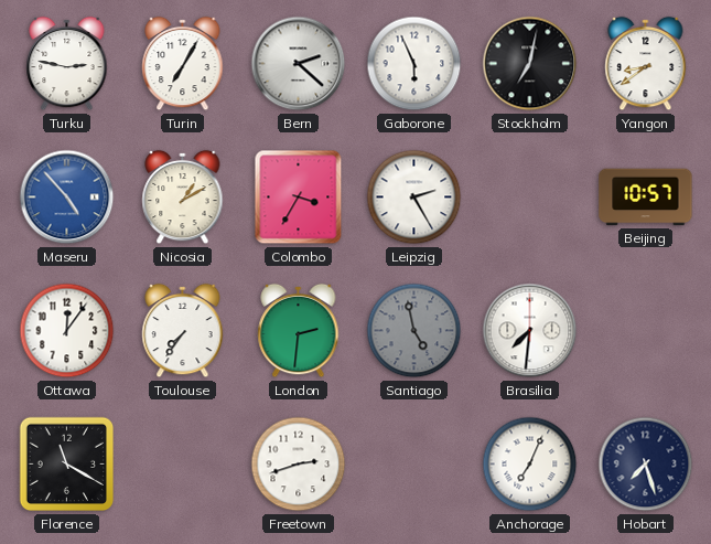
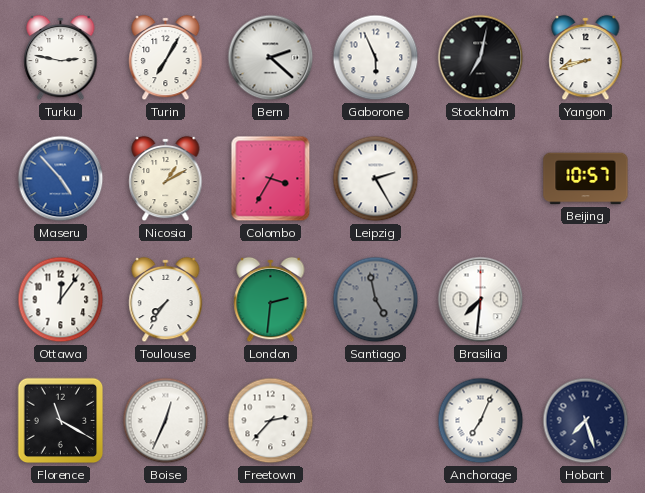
Yangon: 8:39 -> 8:42 (586, 58)
Boise: none -> 12:34 (166, 421)
Freetown: 2:42 -> 2:37 (271, 421)
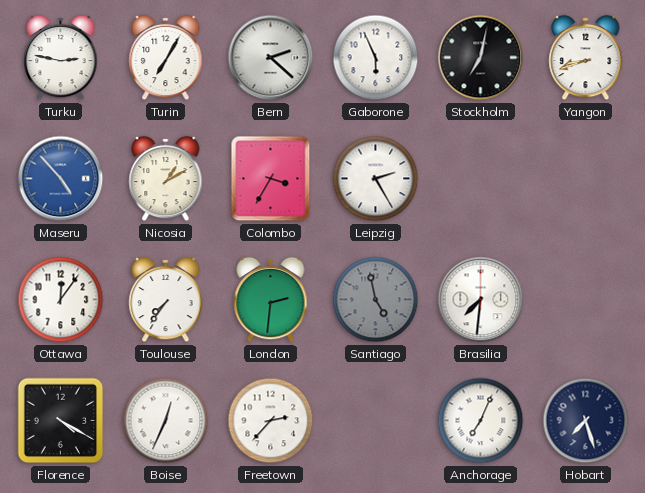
Beijing: 10:57 -> none (586, 179)
Florence: 11:20 -> 4:20 (61, 421)
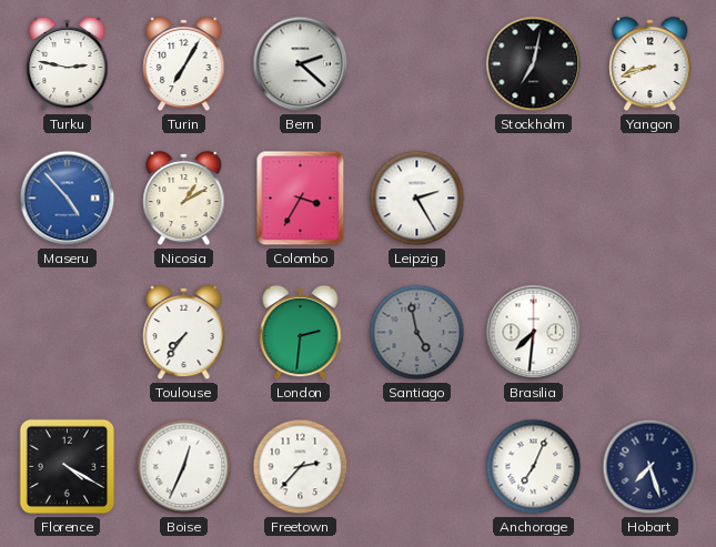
Gaborone: 5:56 -> none (376, 58)
Ottawa: 12:06 -> none (61, 300)
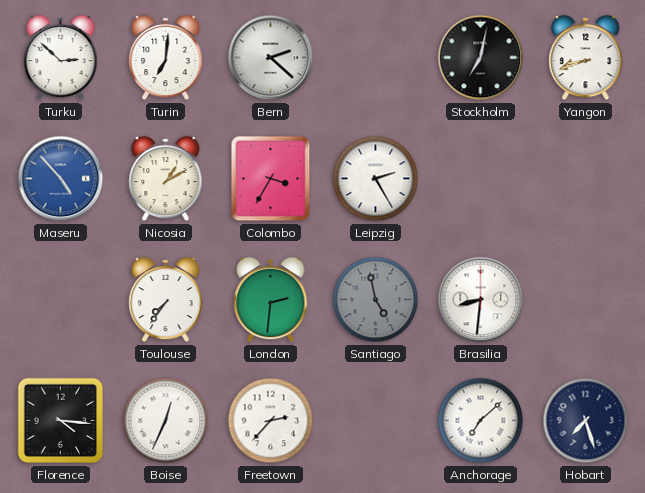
Turku: 2:47 -> 2:52 (61, 58)
Turin: 7:05 -> 7:01 (166, 58)
Brasilia: 7:31 -> 8:31 (481, 300)
Florence: 4:20 -> 4:16 (61, 421)
Anchorage: 7:04 -> 7:08 (481, 421)
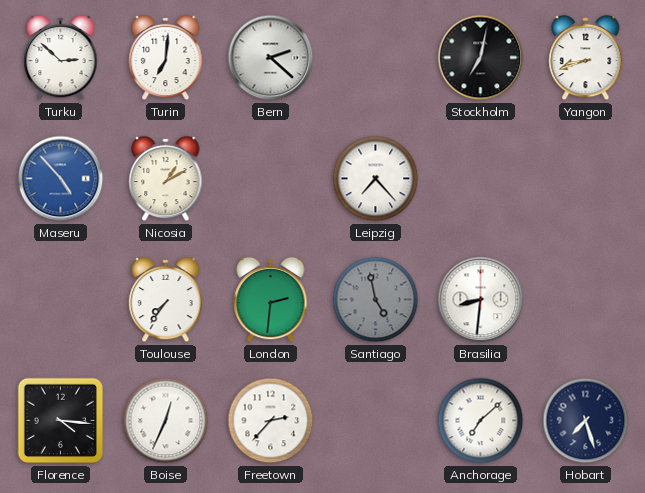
Colombo: 3:35 -> none (271, 179)
Leipzig: 2:25 -> 7:23 (376, 179)
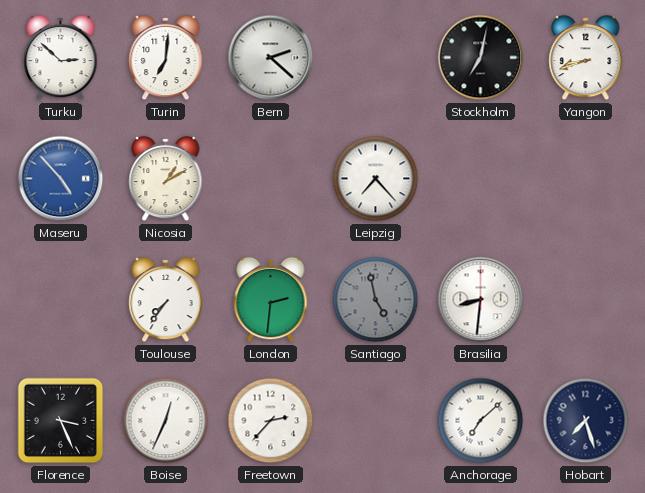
Florence: 4:16 -> 3:26 (61, 421)
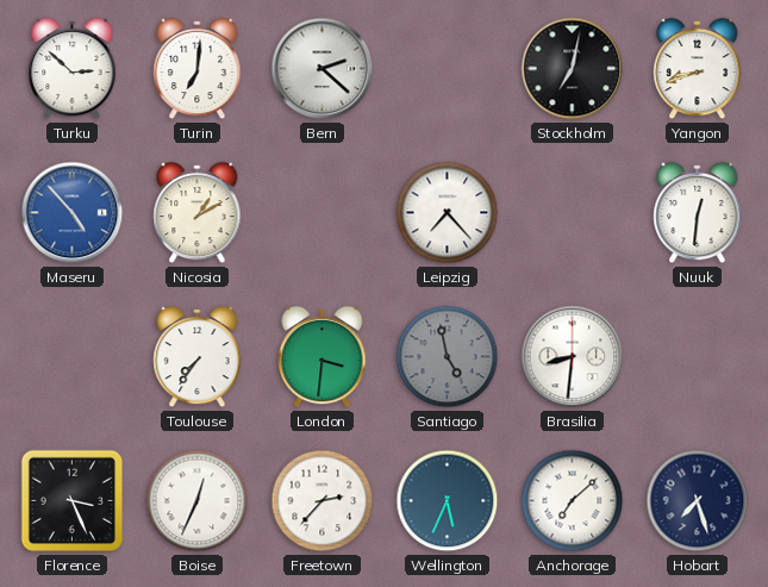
Nuuk: none -> 12:31 (698, 213)
London: 2:31 -> 3:31 (323, 357)
Wellington: none -> 5:34 (448, 501)
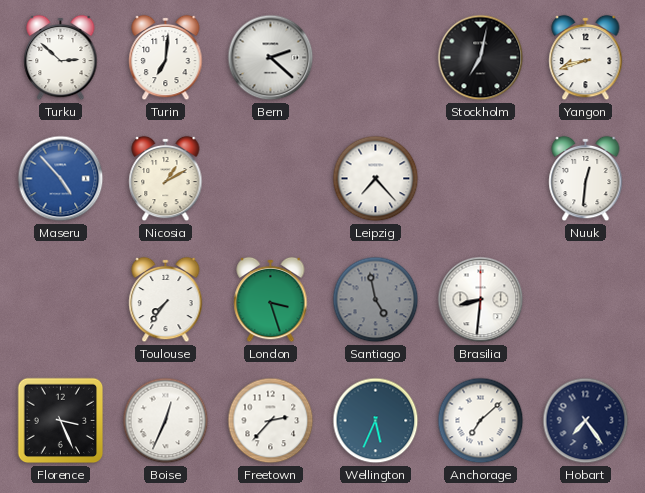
London: 3:31 -> 3:27 (271, 300)
Hobart: 7:27 -> 7:24 (586, 421)
